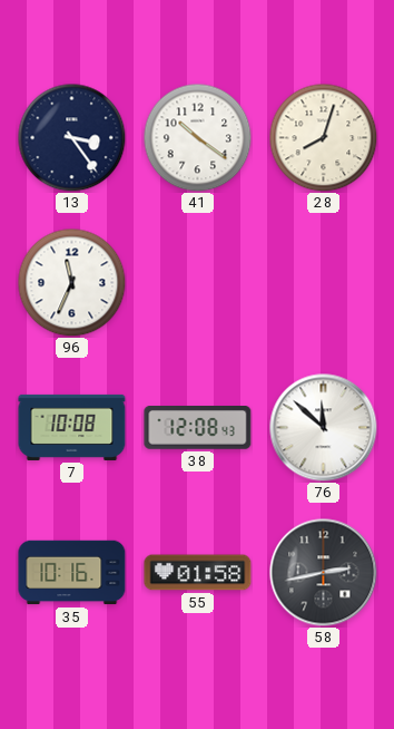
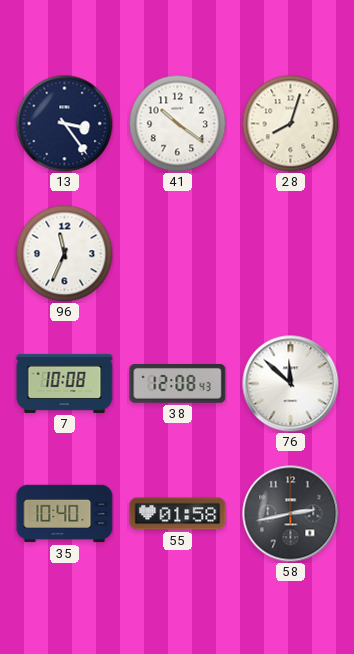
35: 10:16 -> 10:40 (65, 514)
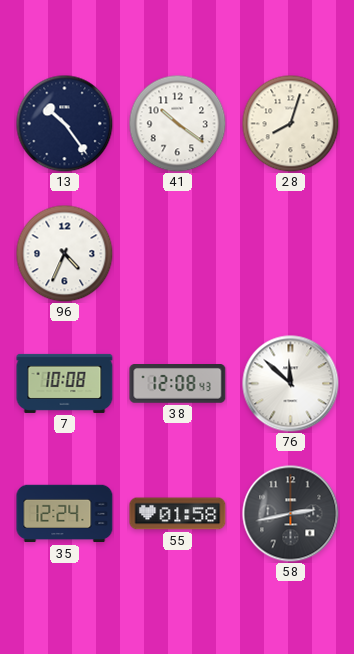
13: 3:24 -> 10:24 (64, 123)
96: 11:34 -> 4:34 (64, 253)
35: 10:40 -> 12:24 (65, 514)
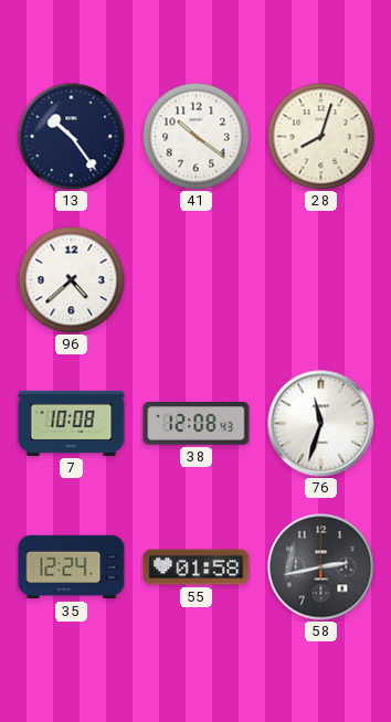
96: 4:34 -> 4:38 (71, 279)
76: 11:52 -> 11:33 (321, 424)
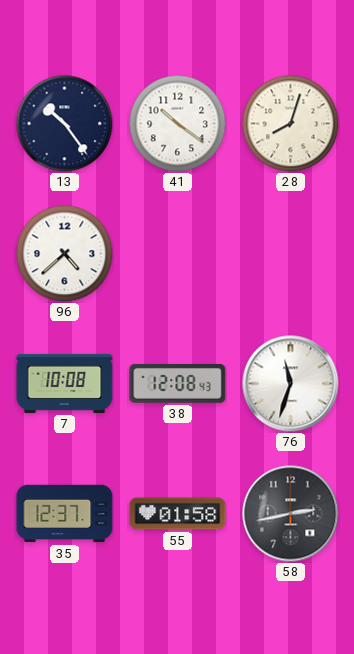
35: 12:24 -> 12:37 (65, 514)
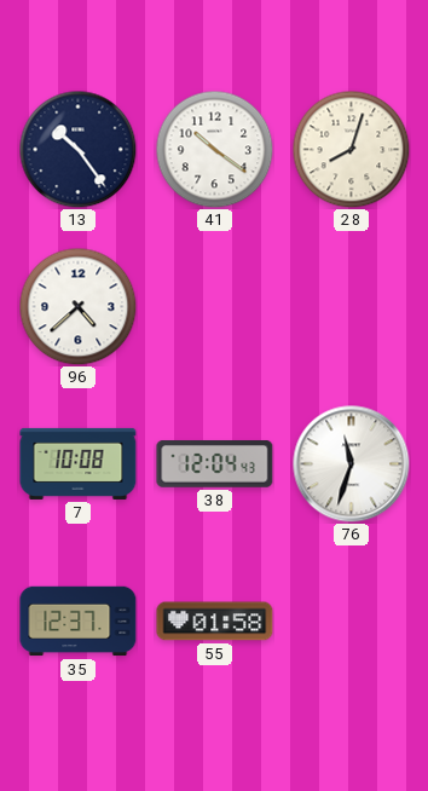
38: 12:08 -> 12:04 (215, 464)
58: 2:43 -> none (291, 514)
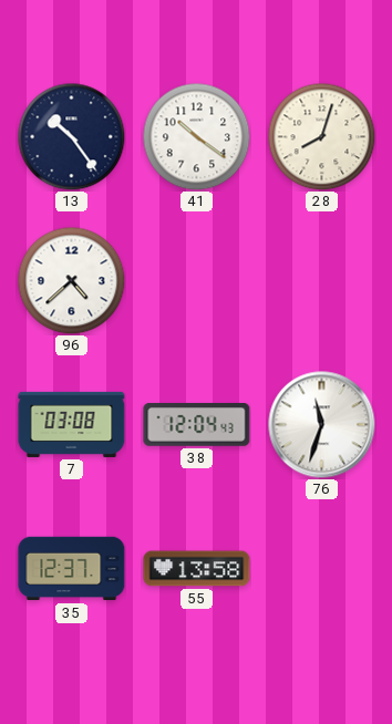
7: 10:08 -> 03:08 (72, 424)
55: 01:58 -> 13:58 (197, 569)
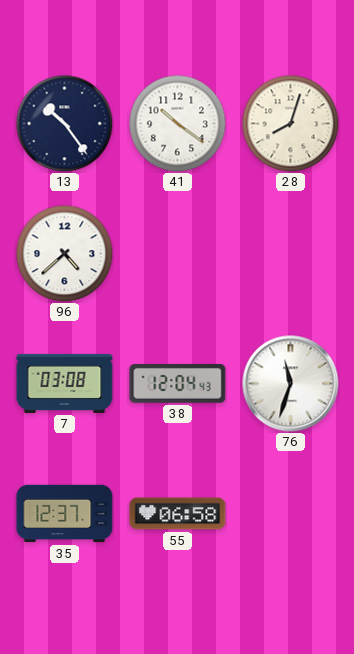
55: 13:58 -> 06:58 (178, 514)
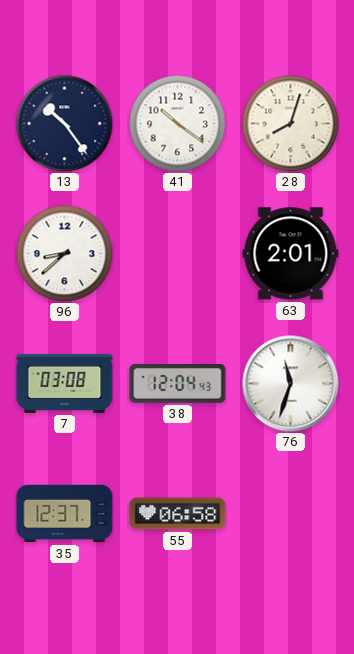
96: 4:38 -> 8:38 (64, 253)
63: none -> 2:01 (291, 254)
